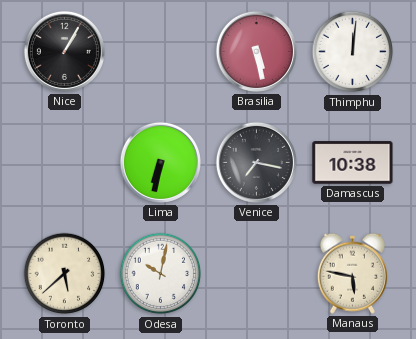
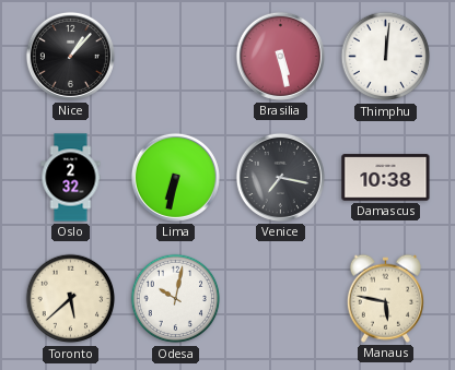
Nice: 1:05 -> 1:07 (70, 56)
Oslo: none -> 2:32 (71, 178)
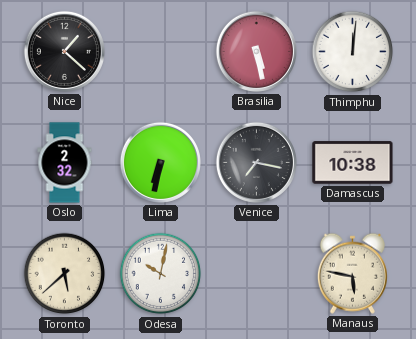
Nice: 1:07 -> 1:22 (64, 51)
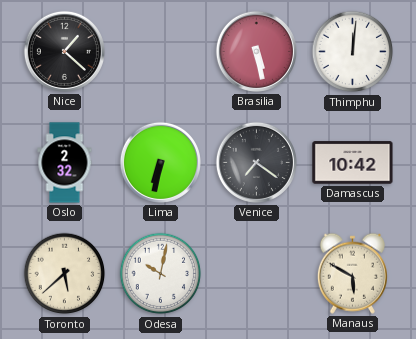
Venice: 7:17 -> 7:21 (256, 162)
Damascus: 10:38 -> 10:42 (353, 163)
Manaus: 5:47 -> 5:50 (352, 273)
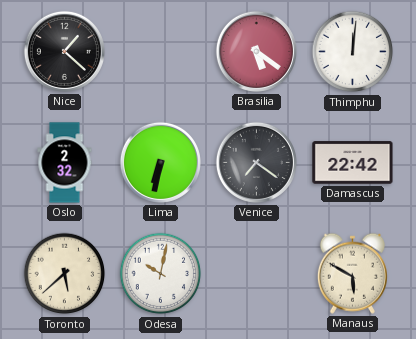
Brasilia: 5:28 -> 5:21 (256, 51)
Damascus: 10:42 -> 22:42 (353, 163)
